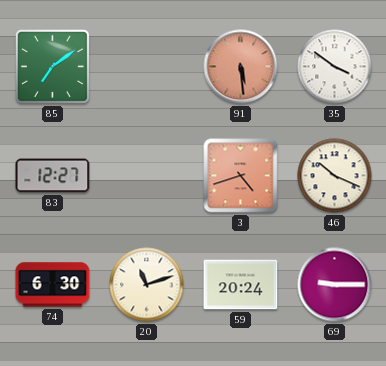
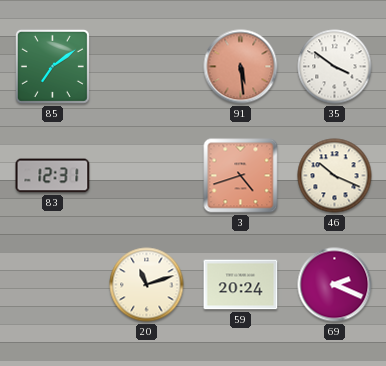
83: 12:27 -> 12:31 (53, 176)
74: 6:30 -> none (53, 285)
69: 9:15 -> 2:19 (335, 285)
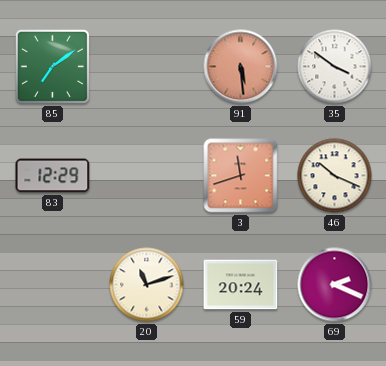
83: 12:31 -> 12:29 (53, 176)
3: 4:42 -> 11:42 (241, 176)
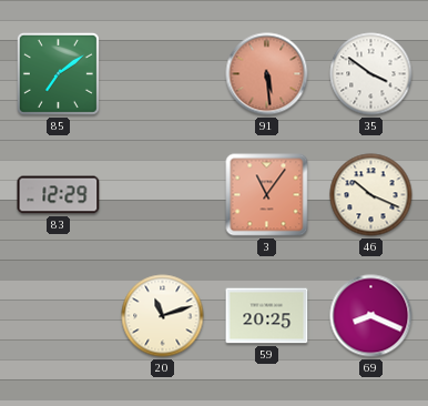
3: 11:42 -> 11:06 (267, 195)
59: 20:24 -> 20:25 (267, 316)
69: 2:19 -> 8:19 (371, 316)
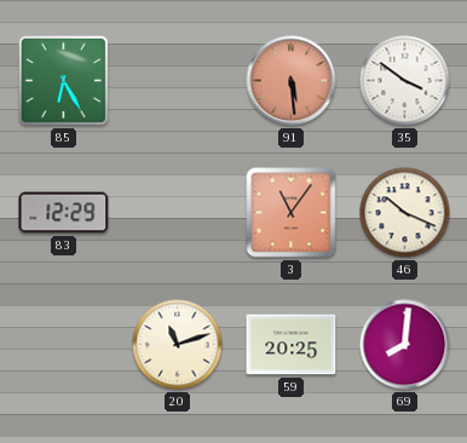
85: 7:09 -> 6:25 (63, 80)
69: 8:19 -> 8:01 (405, 345)
